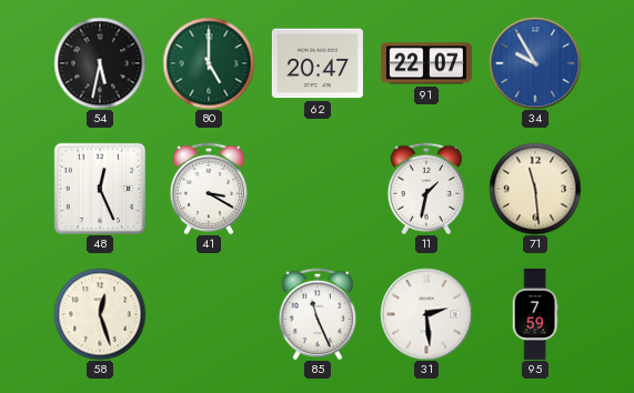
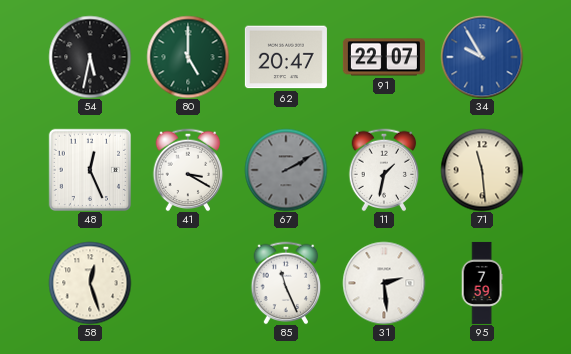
67: none -> 2:10 (286, 170)
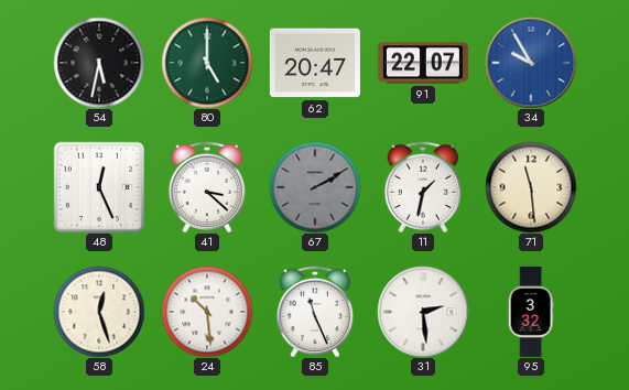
41: 3:20 -> 3:22 (207, 187)
24: none -> 10:29 (207, 312)
95: 7:59 -> 3:32 (531, 312)
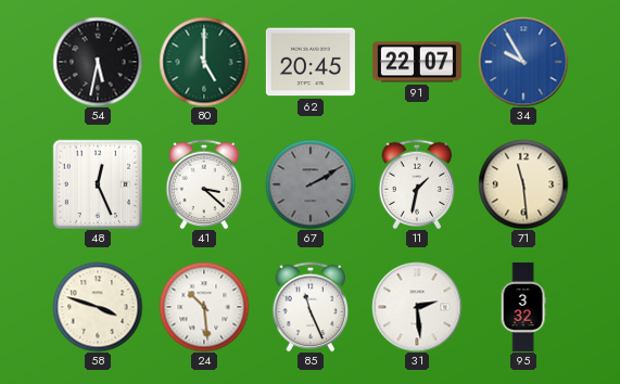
62: 20:47 -> 20:45 (311, 62)
58: 12:27 -> 3:48 (98, 307)
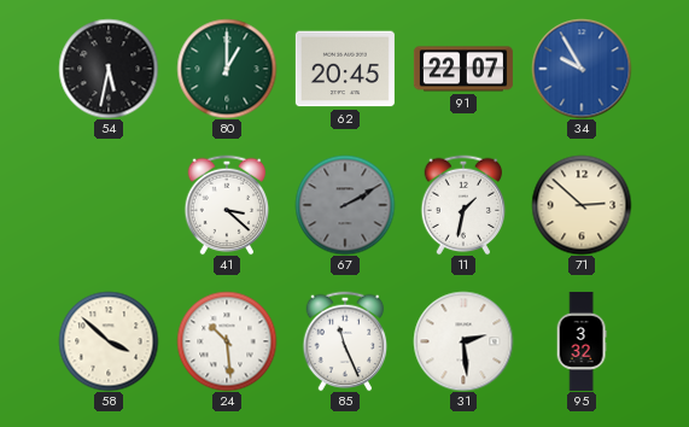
80: 5:00 -> 1:00 (227, 69)
48: 12:26 -> none (97, 183)
71: 11:29 -> 2:52 (582, 205)
58: 3:48 -> 3:52 (109, 341)
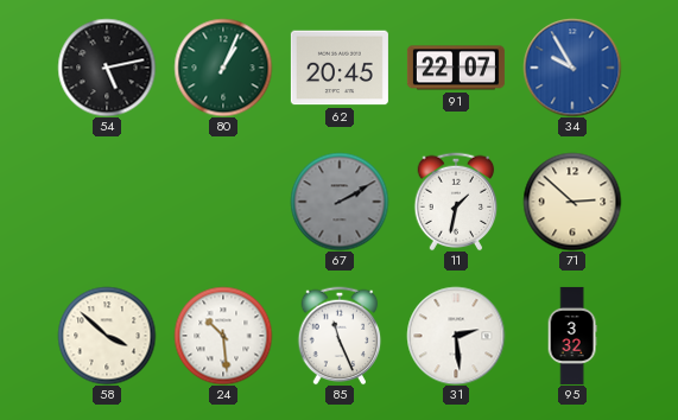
54: 5:32 -> 5:13 (107, 68)
80: 1:00 -> 1:04 (223, 68)
41: 3:22 -> none (227, 205)
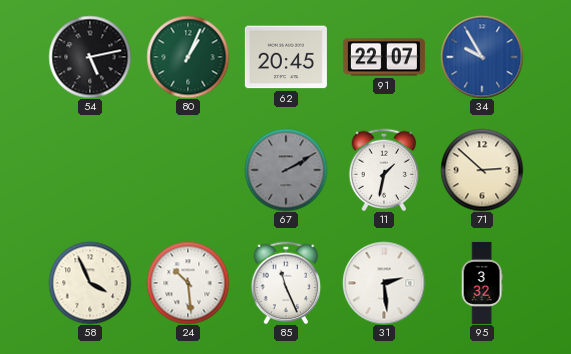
58: 3:52 -> 3:56 (90, 283)
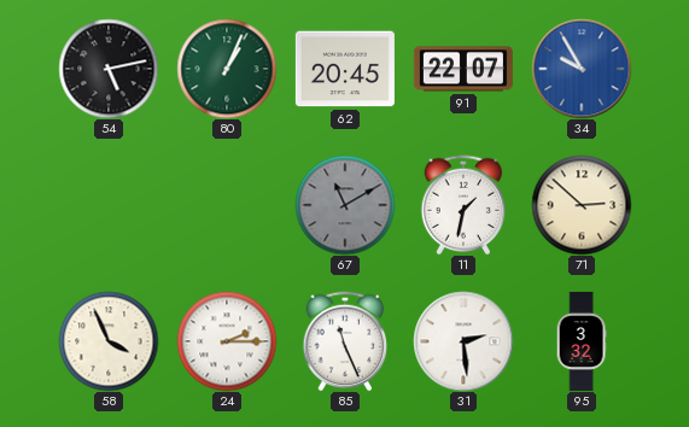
67: 2:10 -> 11:10 (345, 205)
24: 10:29 -> 2:15 (227, 341)
